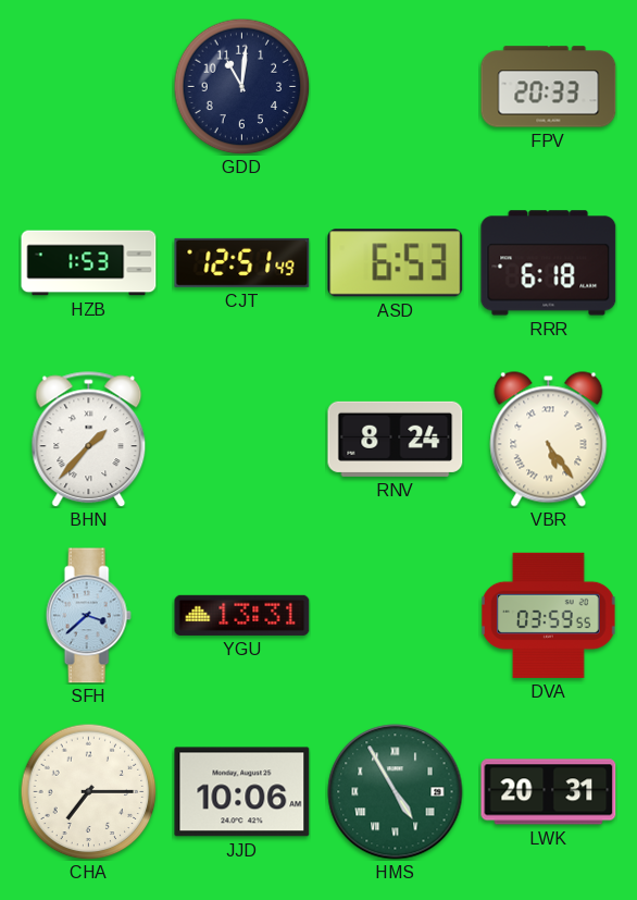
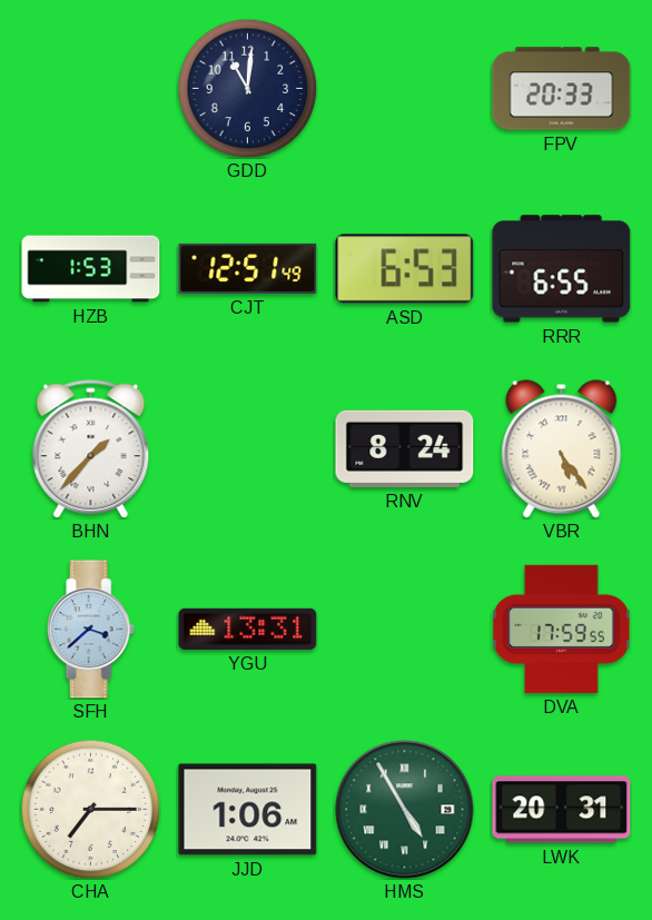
RRR: 6:18 -> 6:55 (562, 269)
DVA: 03:59 -> 17:59 (562, 629)
JJD: 10:06 -> 1:06 (248, 810)
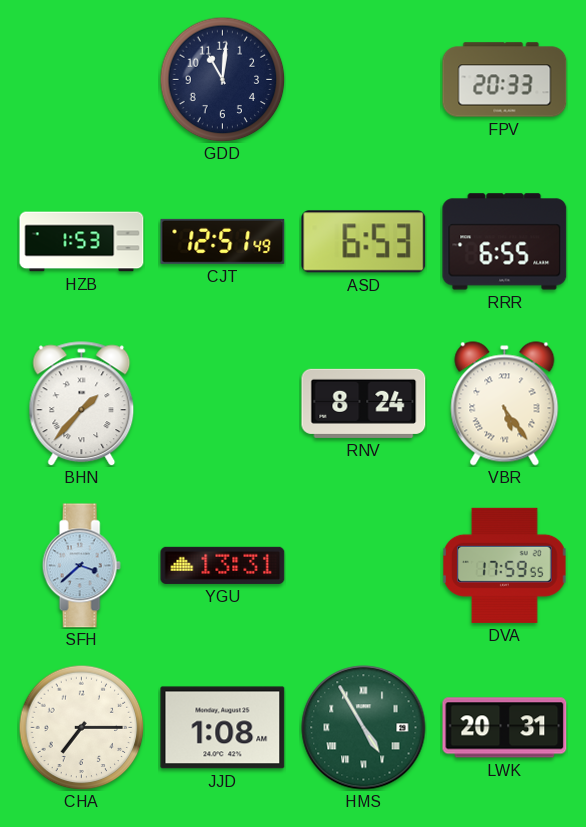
JJD: 1:06 -> 1:08 (223, 728)
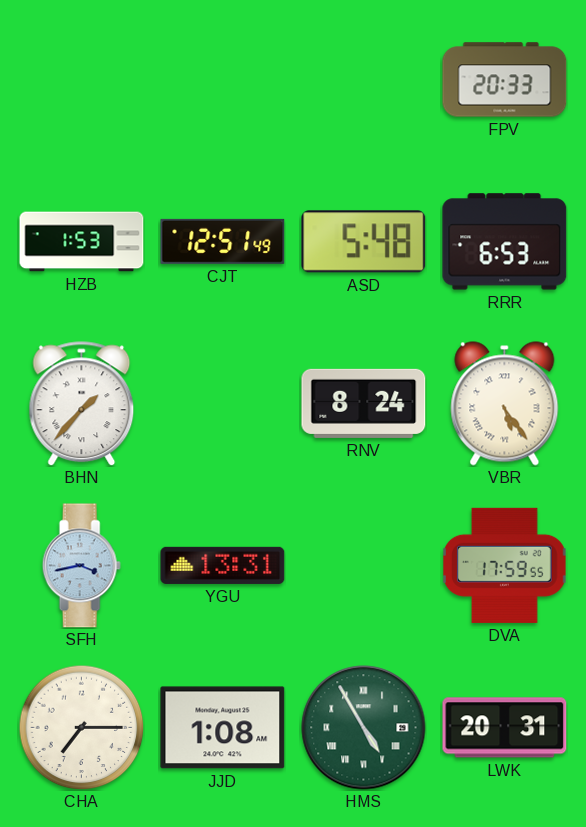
GDD: 11:01 -> none (222, 79)
ASD: 6:53 -> 5:48 (364, 242)
RRR: 6:55 -> 6:53 (505, 242)
SFH: 3:38 -> 3:43 (81, 566)
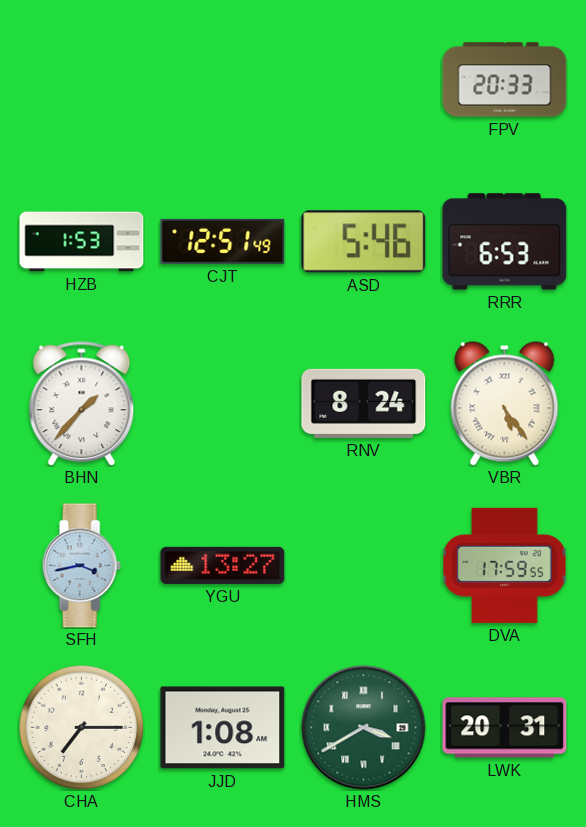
ASD: 5:48 -> 5:46 (364, 242)
YGU: 13:31 -> 13:27 (223, 565)
HMS: 4:55 -> 3:40 (364, 728)
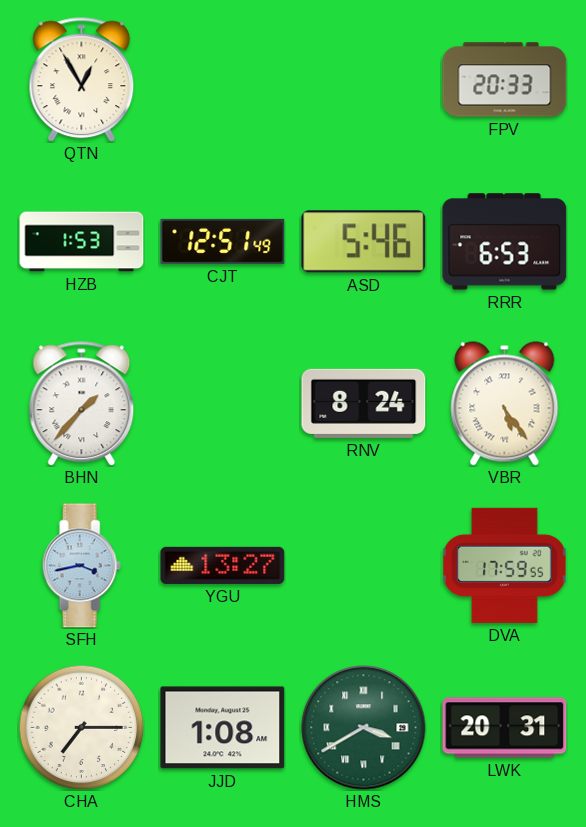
QTN: none -> 12:55 (82, 80)
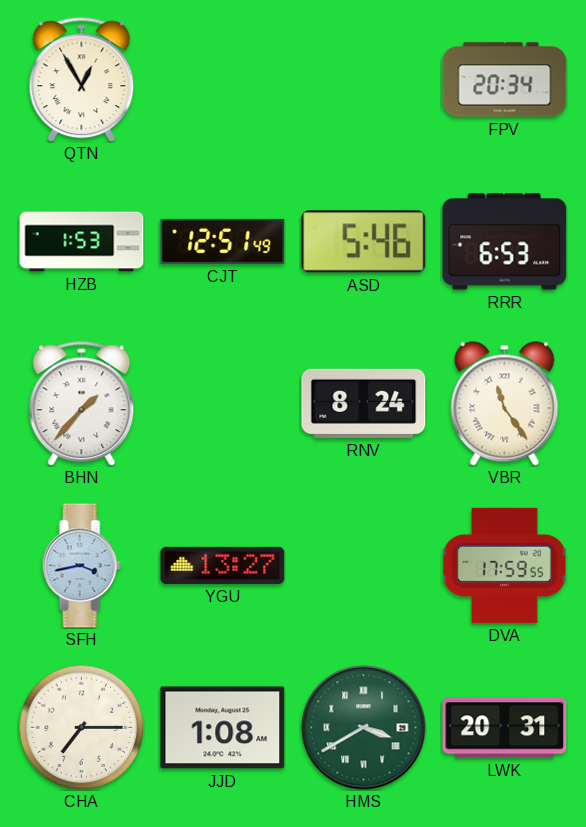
FPV: 20:33 -> 20:34 (505, 80)
VBR: 5:24 -> 11:24 (505, 404)
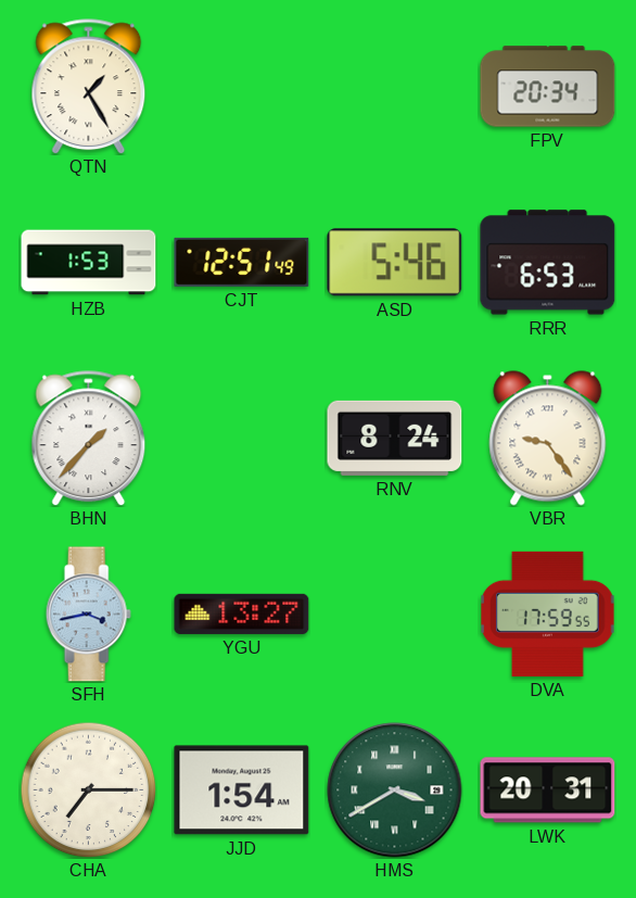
QTN: 12:55 -> 1:25 (89, 87)
VBR: 11:24 -> 9:24 (548, 439)
JJD: 1:08 -> 1:54 (242, 791)
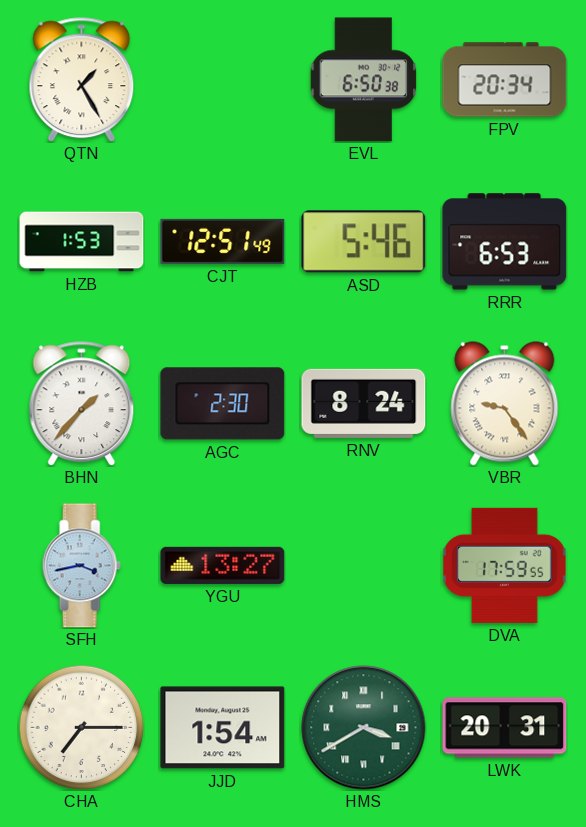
EVL: none -> 6:50 (364, 80)
AGC: none -> 2:30 (223, 404)
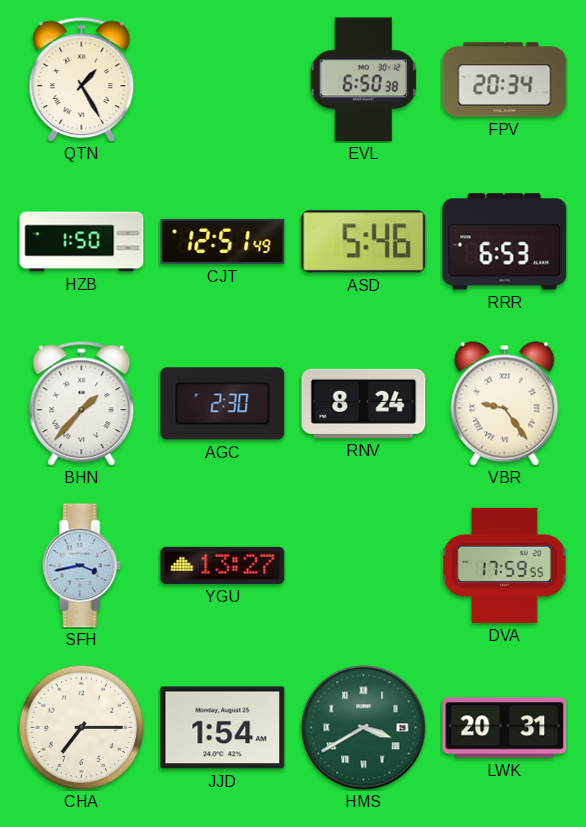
HZB: 1:53 -> 1:50 (82, 242)
